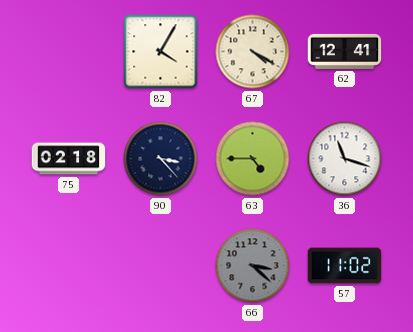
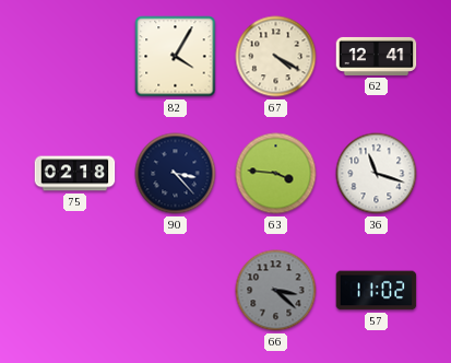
63: 4:45 -> 3:46 (276, 174)
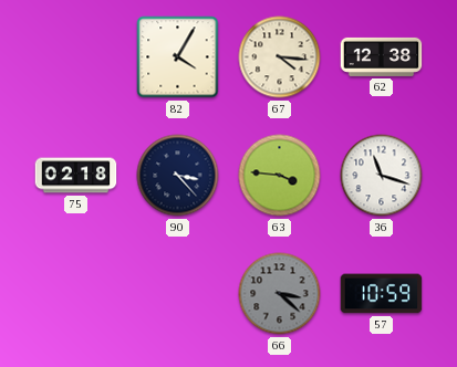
67: 4:20 -> 4:16 (280, 57)
62: 12:41 -> 12:38 (382, 56)
57: 11:02 -> 10:59 (382, 294)
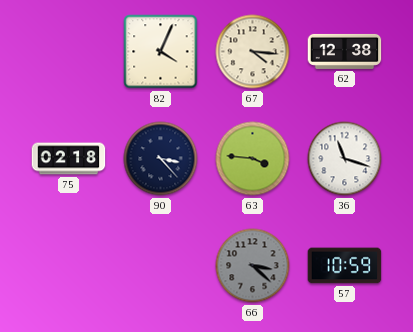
82: 4:05 -> 4:04 (161, 52)
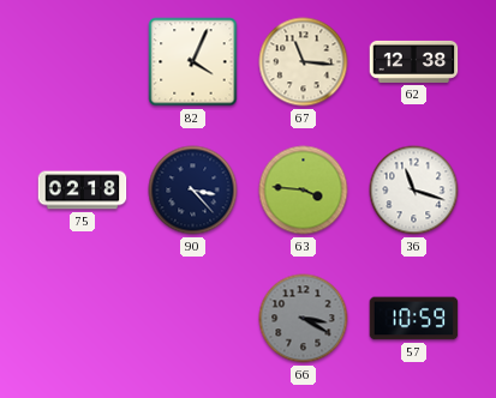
67: 4:16 -> 11:16 (304, 62)
66: 3:22 -> 3:20 (304, 319)
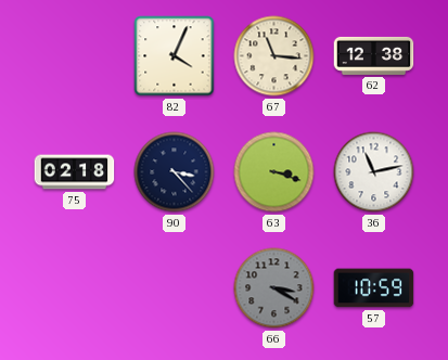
63: 3:46 -> 3:18 (274, 172)
36: 11:18 -> 11:13 (374, 172)
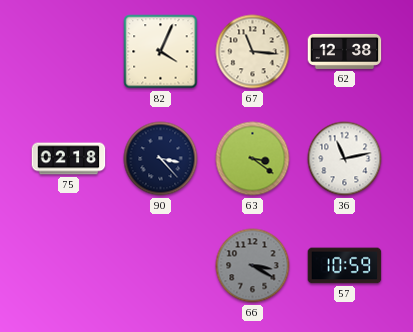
63: 3:18 -> 3:21 (253, 159)
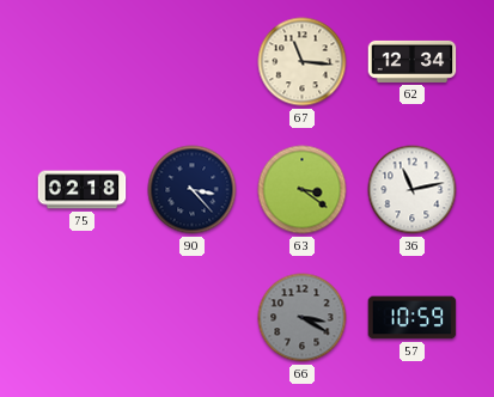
82: 4:04 -> none (161, 52)
62: 12:38 -> 12:34 (413, 61)
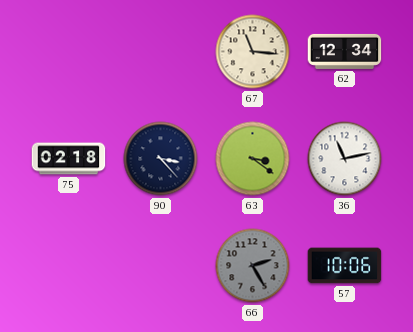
66: 3:20 -> 2:25 (253, 266)
57: 10:59 -> 10:06 (345, 266)
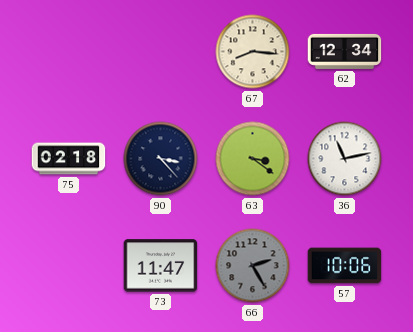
67: 11:16 -> 8:16 (253, 52)
73: none -> 11:47 (161, 266)
